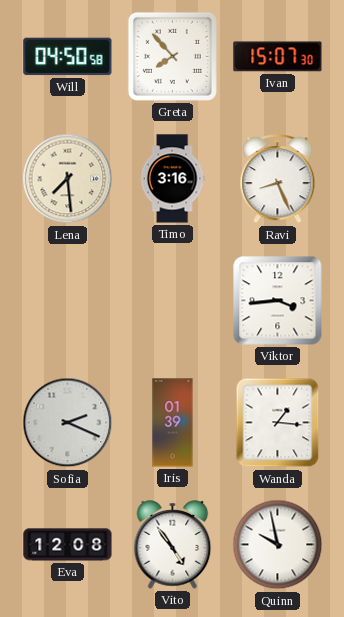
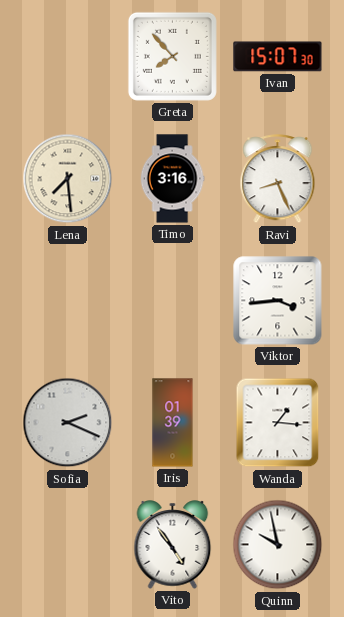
Will: 04:50 -> none (68, 57)
Eva: 12:08 -> none (68, 545)
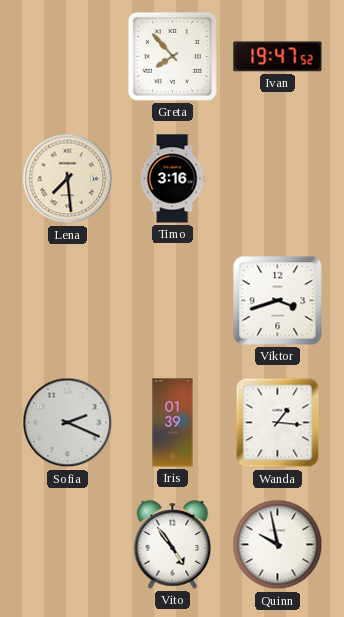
Ivan: 15:07 -> 19:47 (278, 57)
Ravi: 8:26 -> none (278, 179)
Viktor: 3:44 -> 3:42 (278, 301)
